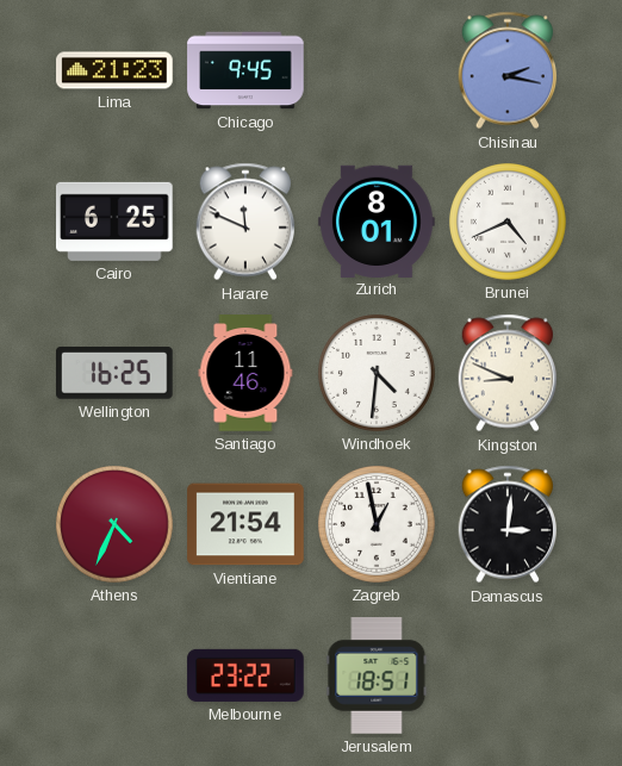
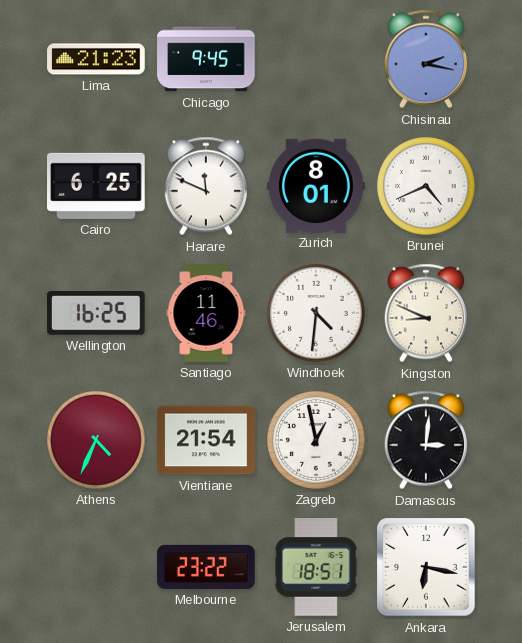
Ankara: none -> 6:17 (426, 567)
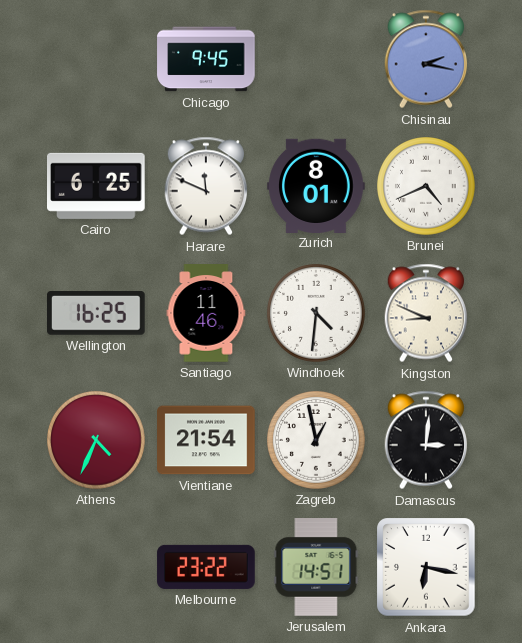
Lima: 21:23 -> none (96, 59)
Jerusalem: 18:51 -> 14:51 (316, 567)
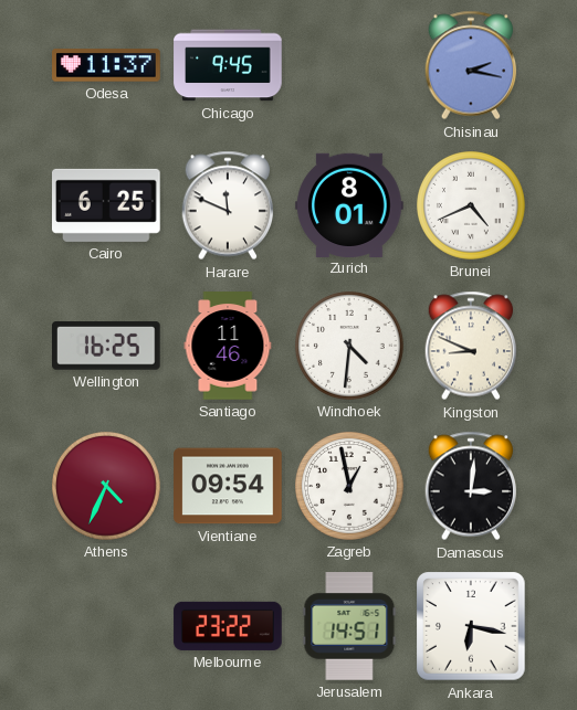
Odesa: none -> 11:37 (106, 65)
Vientiane: 21:54 -> 09:54 (228, 486)
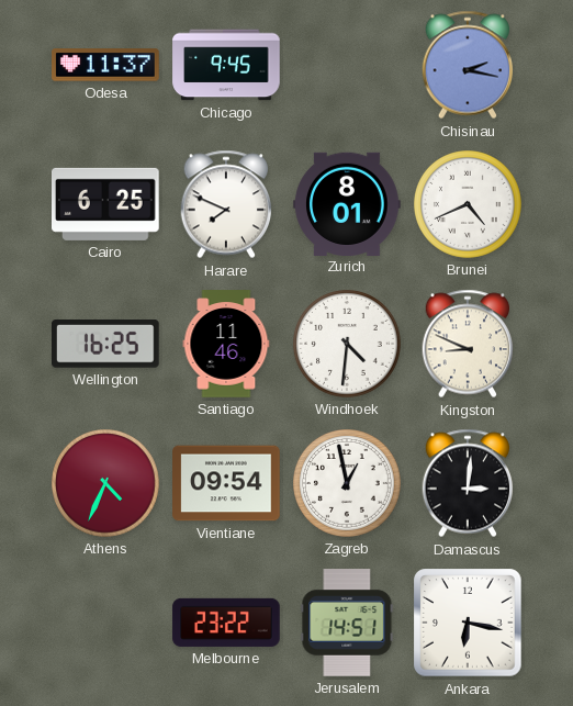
Harare: 11:49 -> 7:49 (226, 204)
